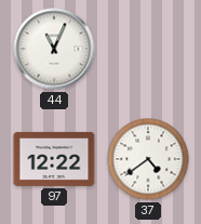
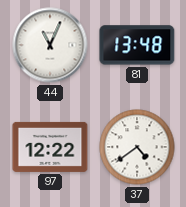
81: none -> 13:48 (137, 45)
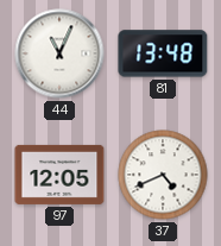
97: 12:22 -> 12:05 (59, 175)
37: 4:39 -> 4:41 (163, 175)
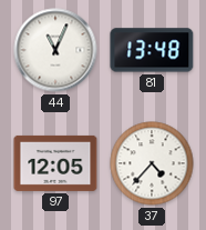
37: 4:41 -> 4:37 (152, 163)
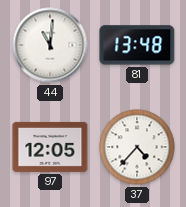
44: 11:04 -> 11:01 (50, 45)
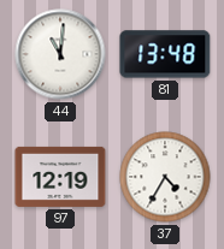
97: 12:05 -> 12:19 (60, 177)
37: 4:37 -> 4:35 (165, 177)
